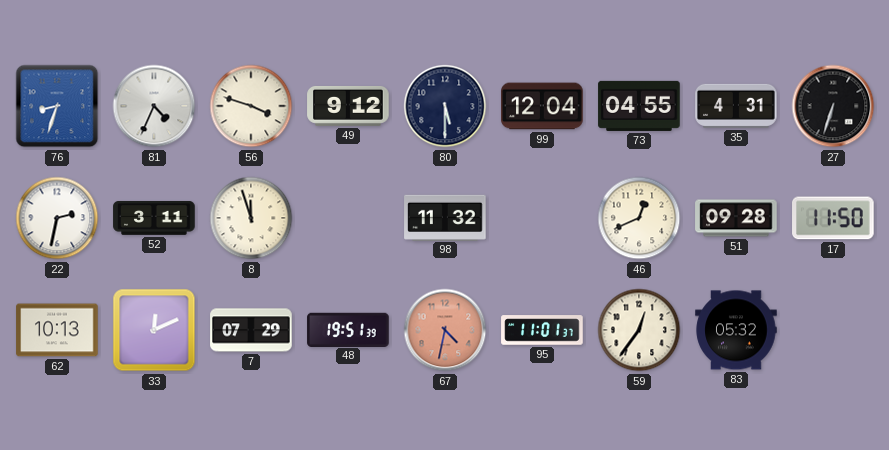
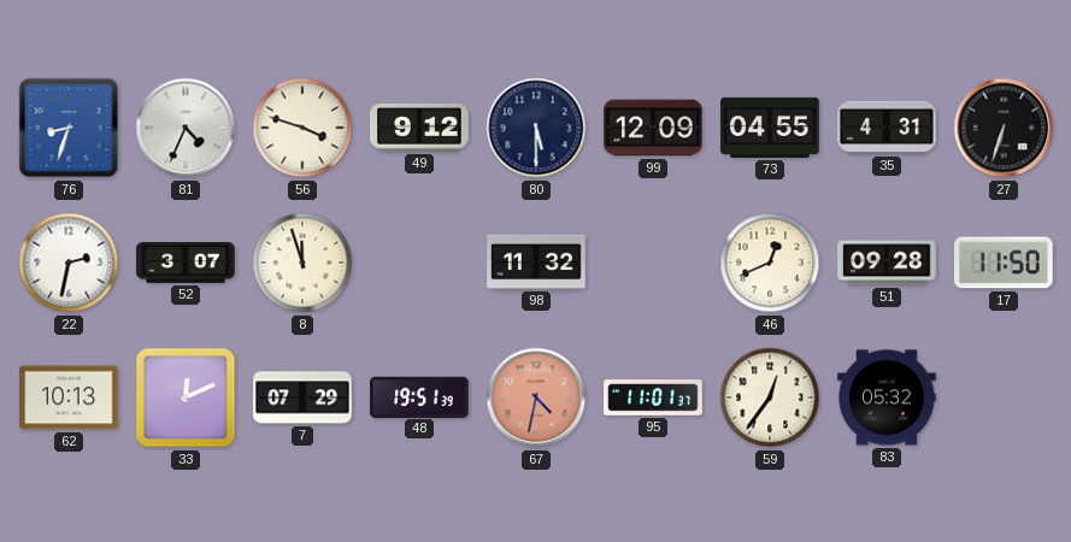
99: 12:04 -> 12:09 (653, 128)
52: 3:11 -> 3:07 (186, 263)
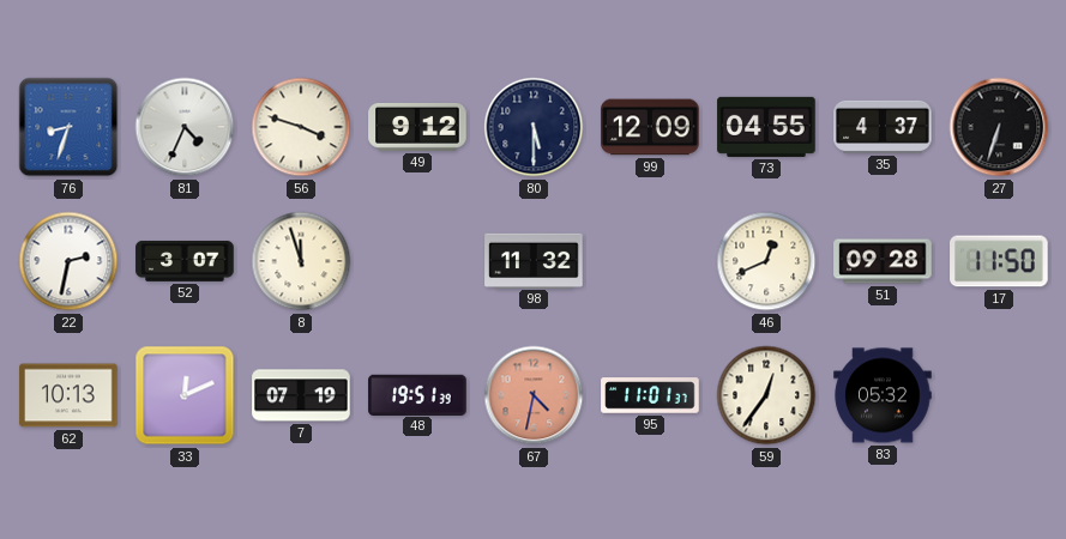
35: 4:31 -> 4:37 (883, 127)
7: 07:29 -> 07:19 (301, 395)
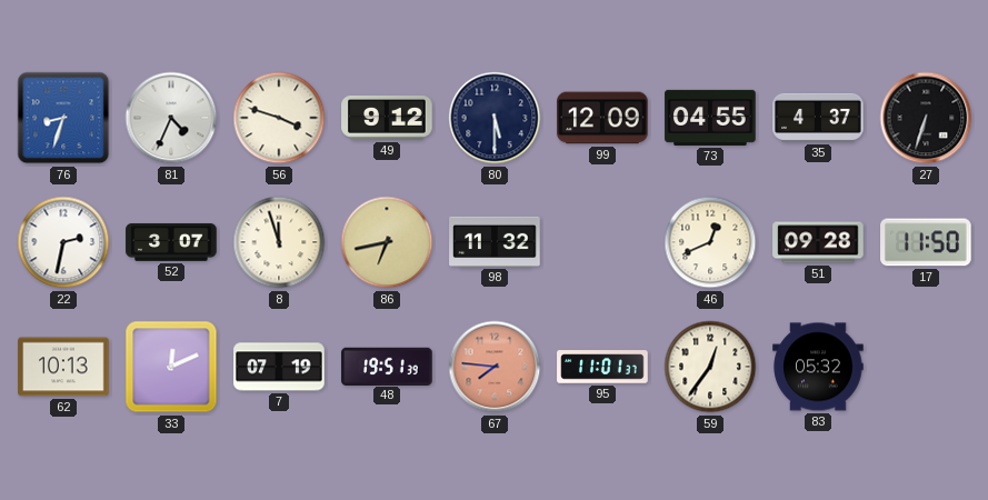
86: none -> 6:43 (387, 242)
67: 4:32 -> 7:46 (495, 367)
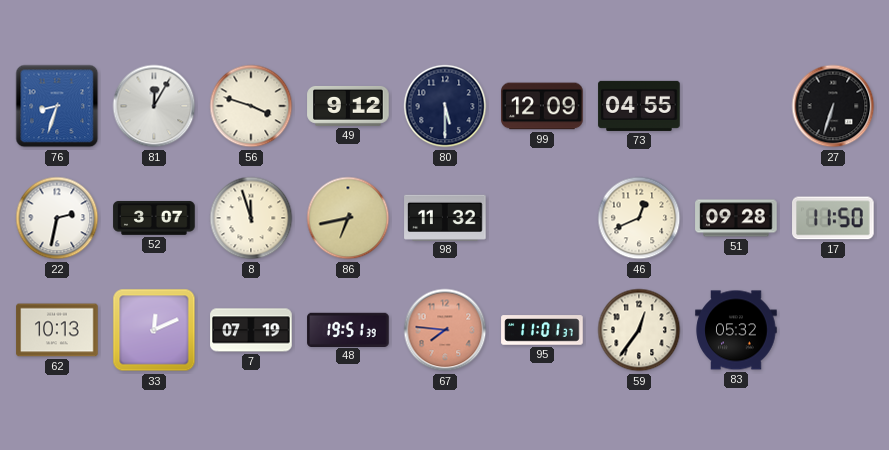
81: 4:34 -> 12:05 (154, 106)
35: 4:37 -> none (818, 118)
